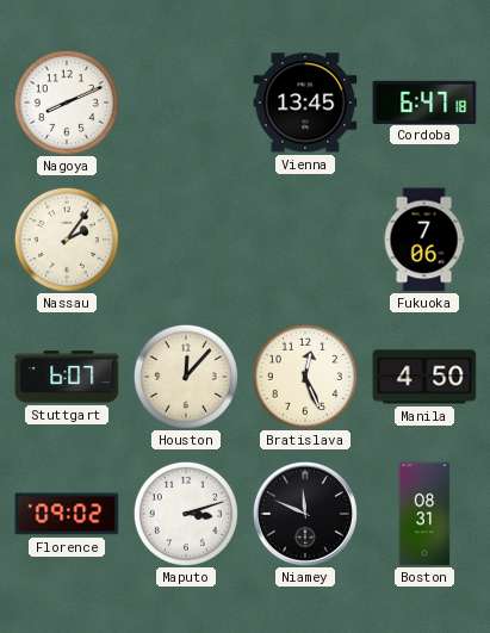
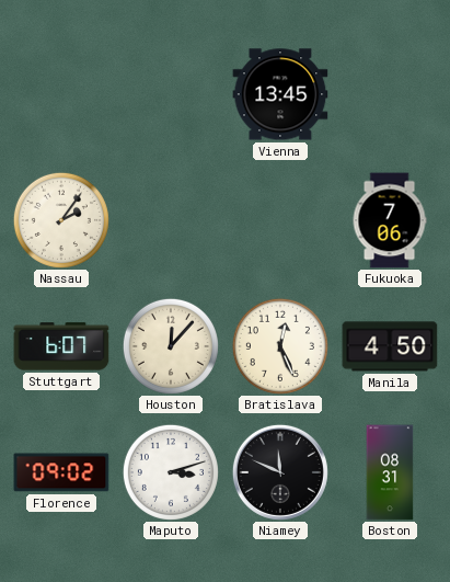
Nagoya: 8:11 -> none (67, 103)
Cordoba: 6:47 -> none (424, 101)
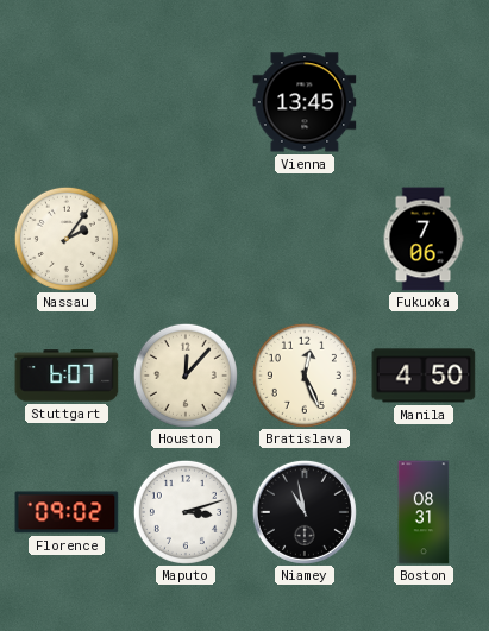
Niamey: 11:49 -> 10:58 (305, 512)
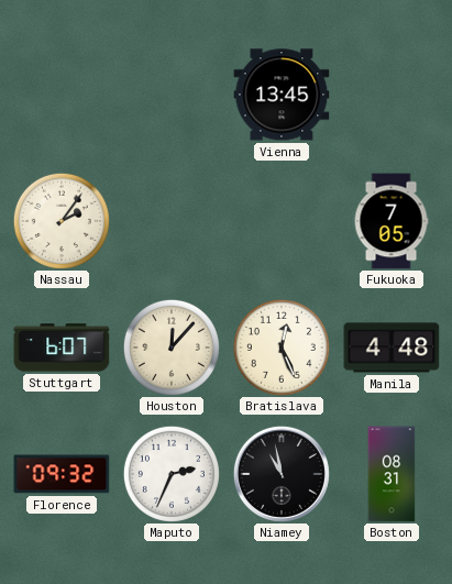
Fukuoka: 7:06 -> 7:05 (392, 221)
Manila: 4:50 -> 4:48 (392, 348)
Florence: 09:02 -> 09:32 (62, 474)
Maputo: 3:12 -> 2:34 (172, 474)
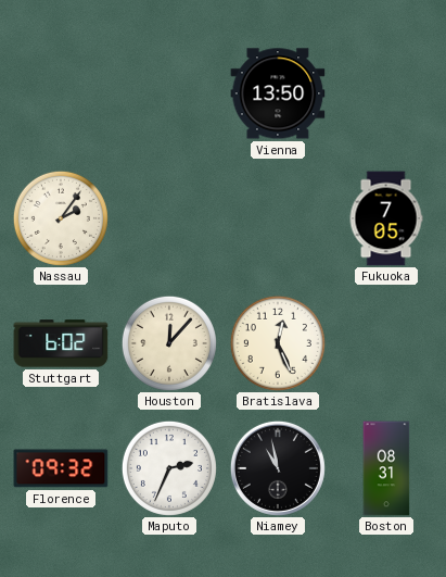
Vienna: 13:45 -> 13:50 (278, 93)
Stuttgart: 6:07 -> 6:02 (61, 343)
Manila: 4:48 -> none (392, 348)
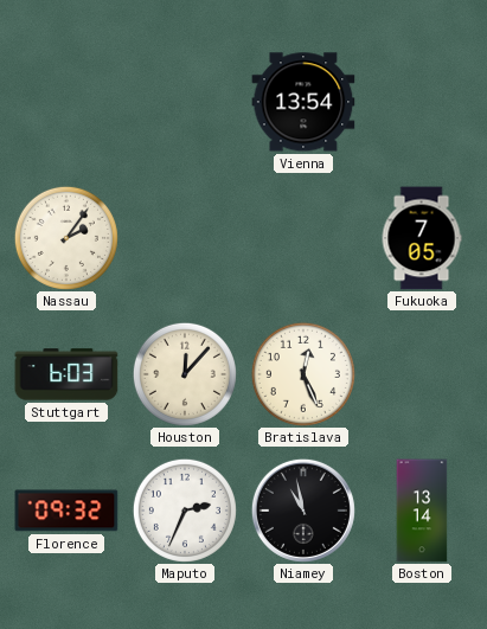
Vienna: 13:50 -> 13:54 (303, 102)
Stuttgart: 6:02 -> 6:03 (66, 374)
Boston: 08:31 -> 13:14 (422, 511)
